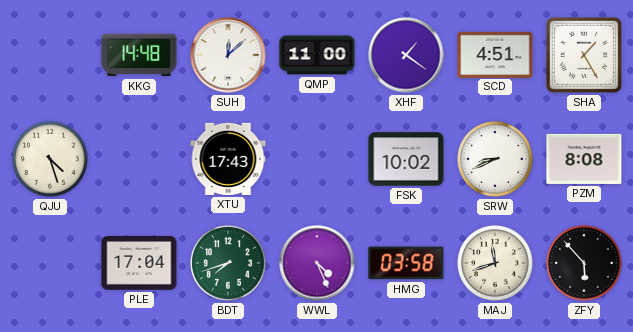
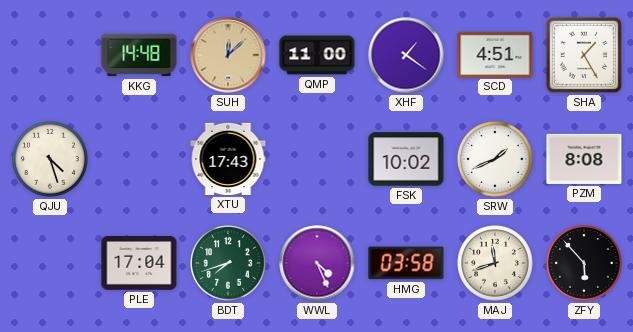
SUH dial: white -> champagne (228, 55)
SRW: 8:41 -> 1:41 (495, 159)
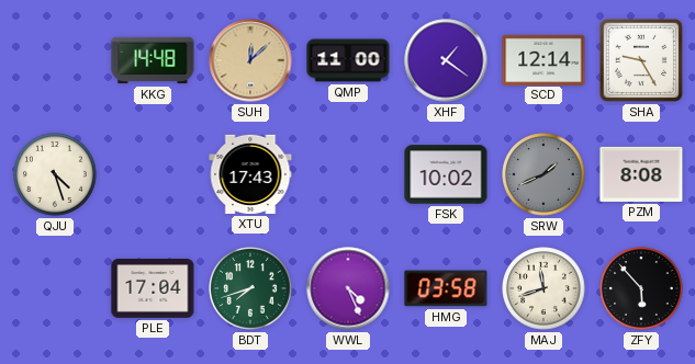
SCD: 4:51 -> 12:14 (543, 59)
SHA: 1:25 -> 9:25 (641, 60)
SRW dial: white -> grey (543, 174)
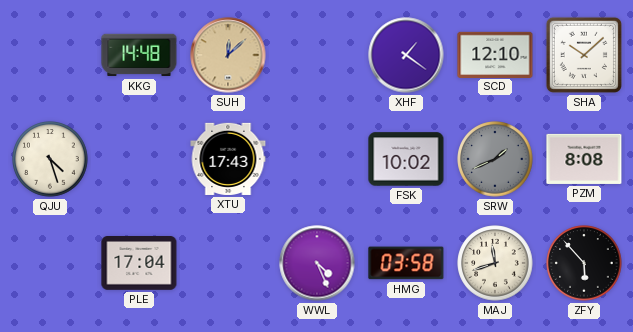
QMP: 11:00 -> none (348, 60)
SCD: 12:14 -> 12:10 (495, 54)
SHA: 9:25 -> 10:08 (584, 55)
BDT: 7:42 -> none (250, 288)
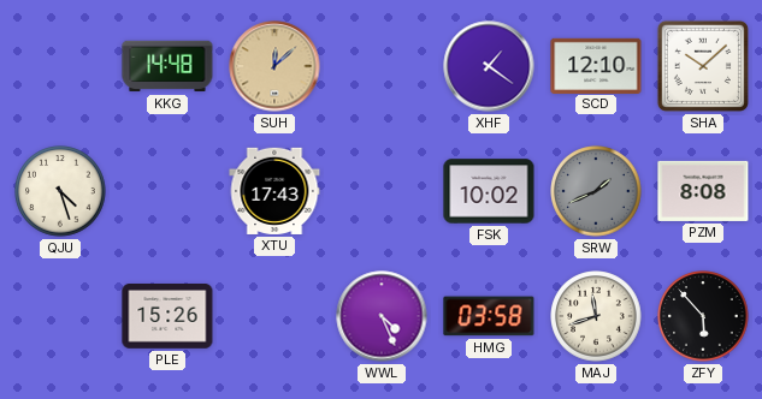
PLE: 17:04 -> 15:26 (167, 317)
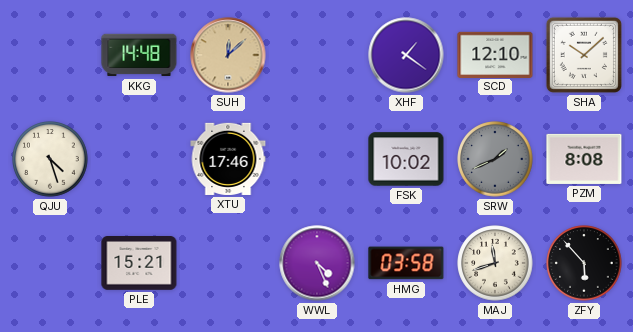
XTU: 17:43 -> 17:46 (228, 159)
PLE: 15:26 -> 15:21 (139, 264)
